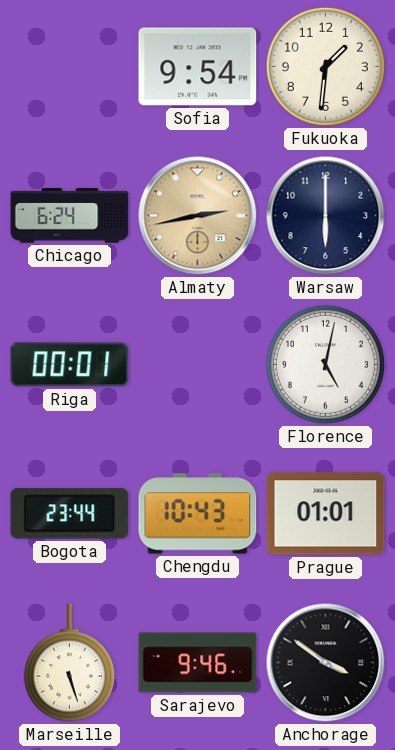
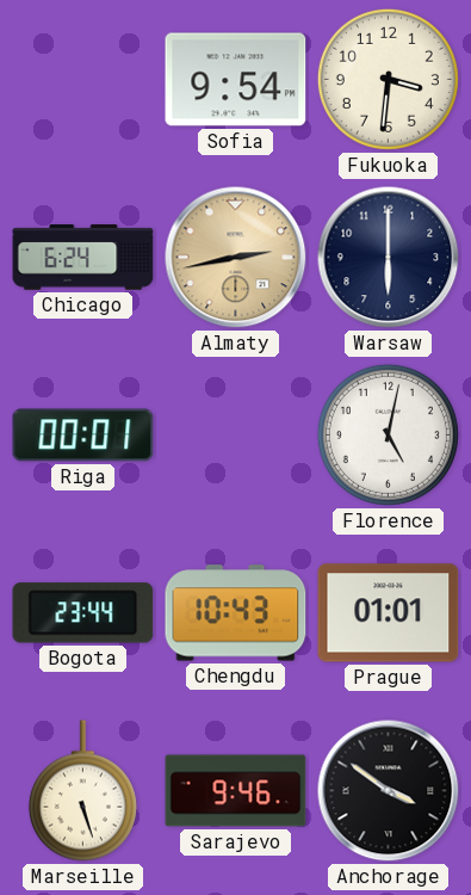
Fukuoka: 1:31 -> 3:31 (388, 79)
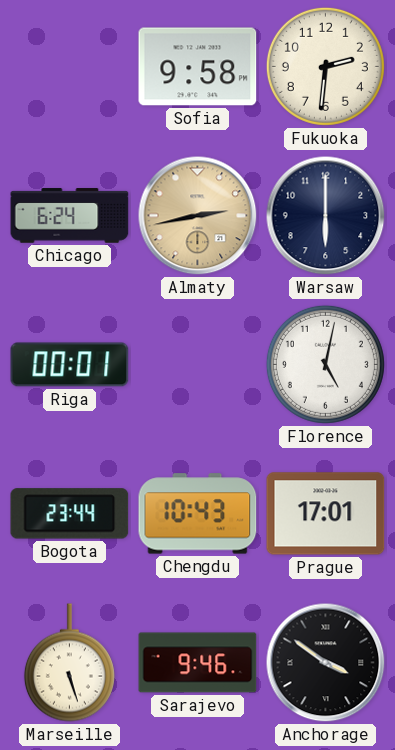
Sofia: 9:54 -> 9:58 (198, 67)
Fukuoka: 3:31 -> 2:31 (325, 66)
Prague: 01:01 -> 17:01 (326, 514)
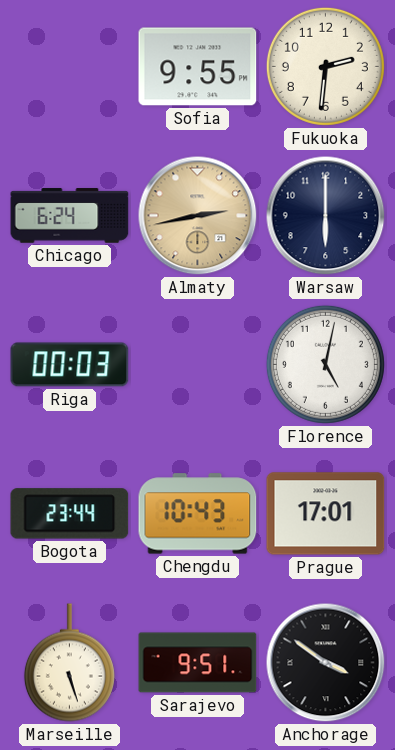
Sofia: 9:58 -> 9:55 (198, 67)
Riga: 00:01 -> 00:03 (70, 365)
Sarajevo: 9:46 -> 9:51 (198, 663)
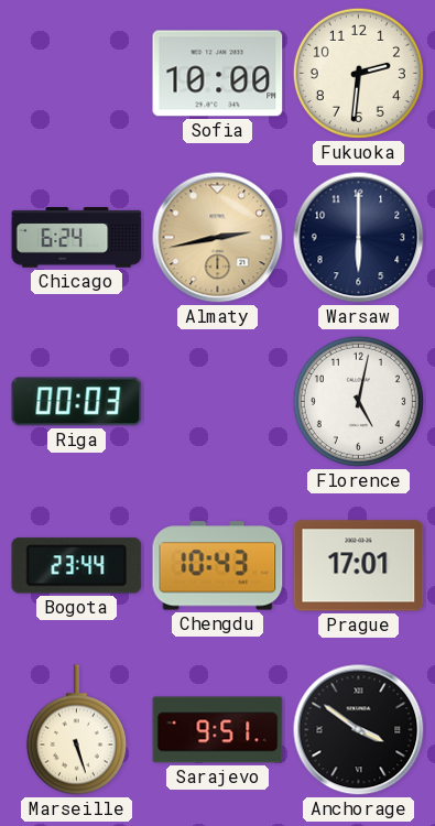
Sofia: 9:55 -> 10:00 (218, 74)
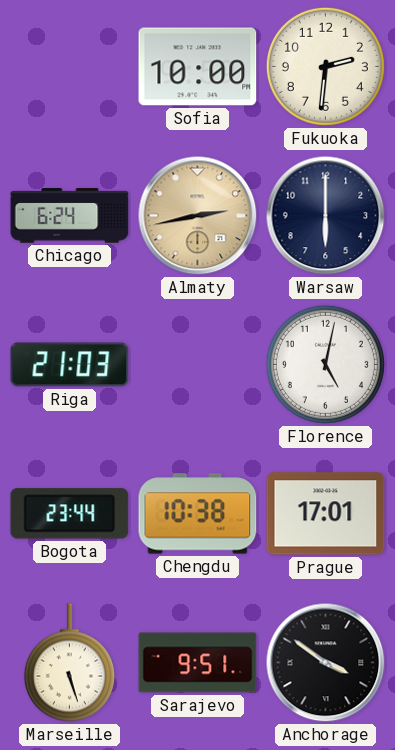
Riga: 00:03 -> 21:03 (70, 365)
Chengdu: 10:43 -> 10:38 (198, 514)
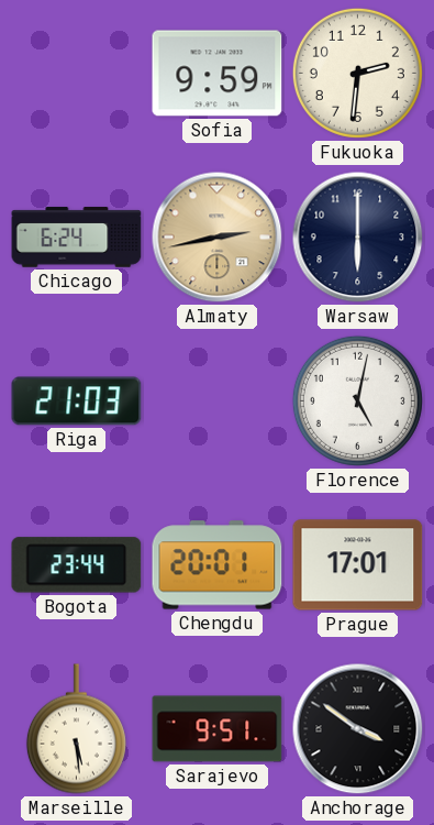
Sofia: 10:00 -> 9:59 (218, 74)
Chengdu: 10:38 -> 20:01 (218, 565)
Marseille: 5:27 -> 5:29 (76, 729)
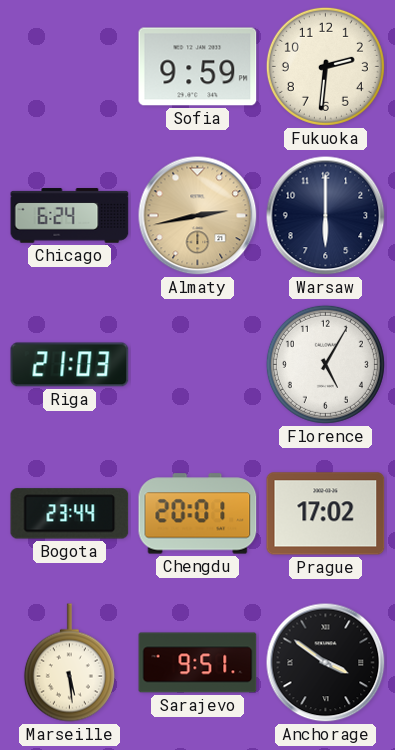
Florence: 5:02 -> 5:05 (325, 364)
Prague: 17:01 -> 17:02 (326, 514)
